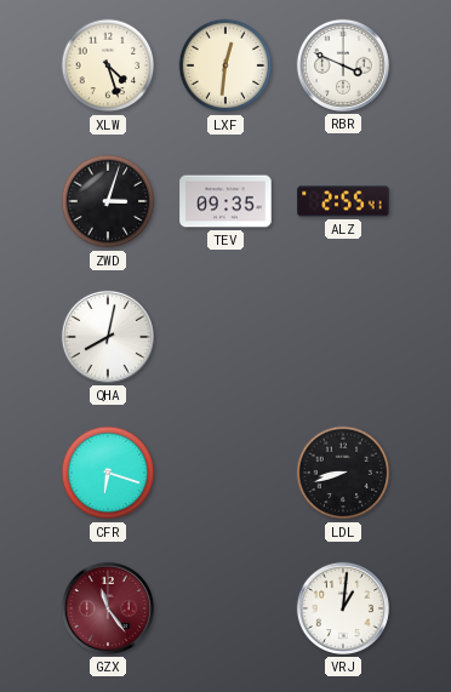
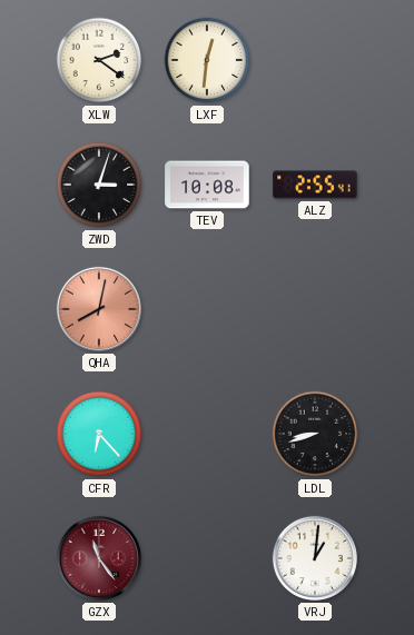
XLW: 4:27 -> 2:21 (99, 60)
RBR: 3:49 -> none (343, 65)
TEV: 09:35 -> 10:08 (207, 185)
QHA dial: white -> salmon (99, 309)
CFR: 6:18 -> 6:23 (99, 434)
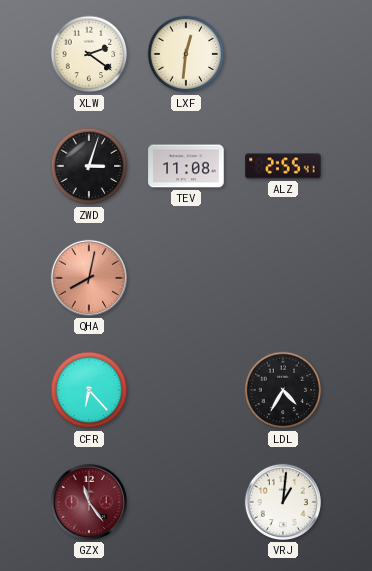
TEV: 10:08 -> 11:08 (186, 166)
LDL: 8:42 -> 4:35 (283, 390)
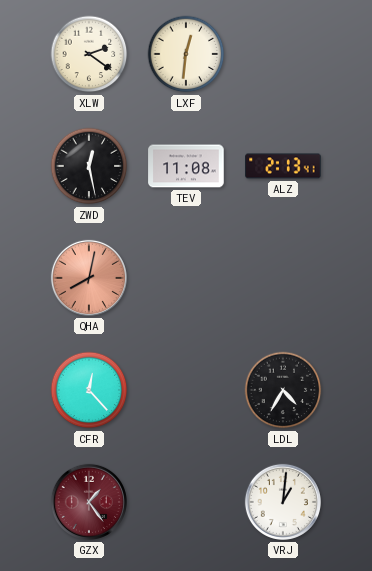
ZWD: 3:03 -> 12:28 (89, 166)
ALZ: 2:55 -> 2:13 (283, 166)
CFR: 6:23 -> 12:23 (89, 390)
GZX: 11:24 -> 1:24 (89, 502)
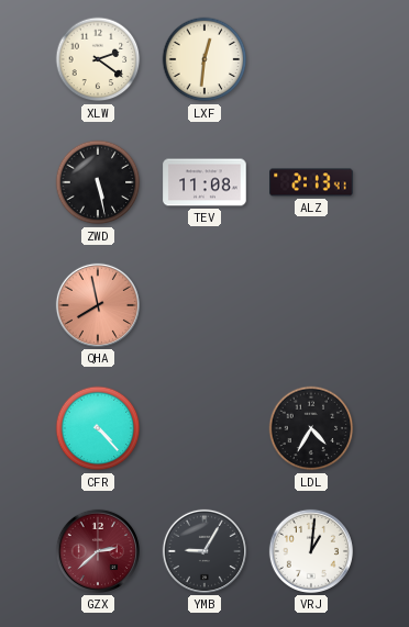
ZWD: 12:28 -> 5:28 (98, 182)
QHA: 8:02 -> 7:58 (98, 305)
CFR: 12:23 -> 4:23 (98, 428)
GZX: 1:24 -> 2:38 (98, 551)
YMB: none -> 9:05 (204, 551)
